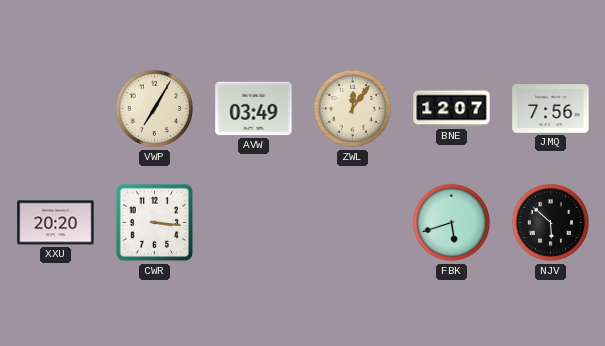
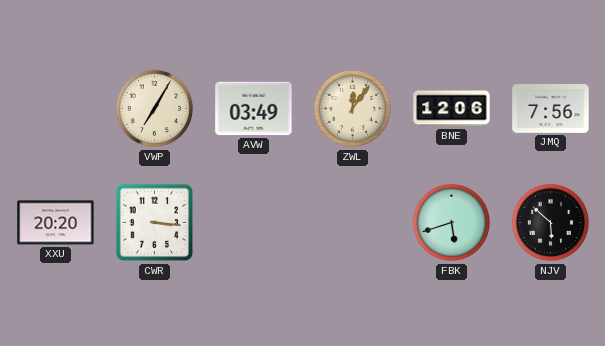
BNE: 12:07 -> 12:06 (452, 109)
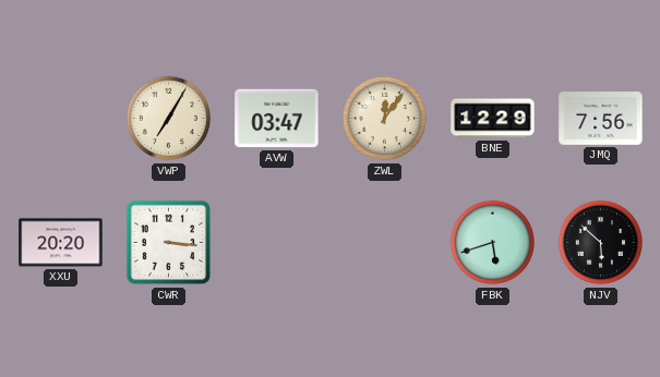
AVW: 03:49 -> 03:47 (277, 119)
BNE: 12:06 -> 12:29 (493, 119)
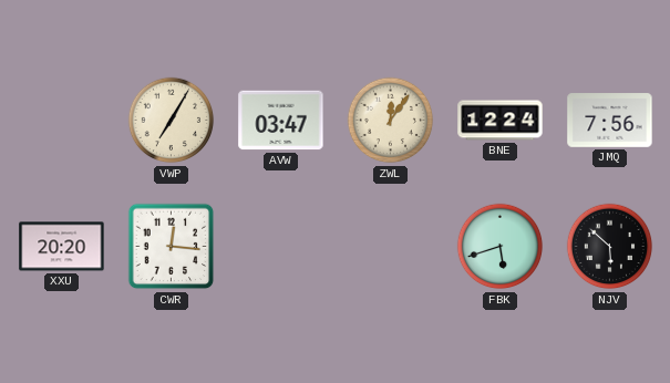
BNE: 12:29 -> 12:24 (501, 121)
CWR: 3:16 -> 12:16 (172, 247)
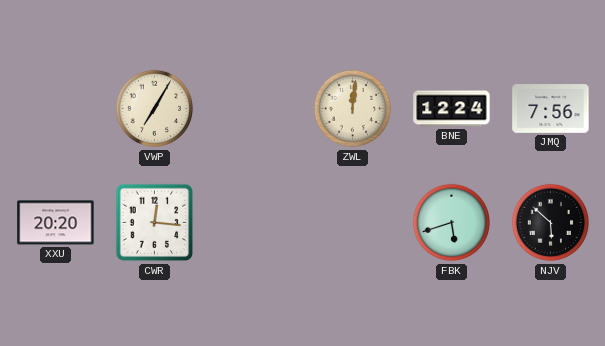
AVW: 03:47 -> none (281, 121)
ZWL: 12:06 -> 12:01 (353, 109)
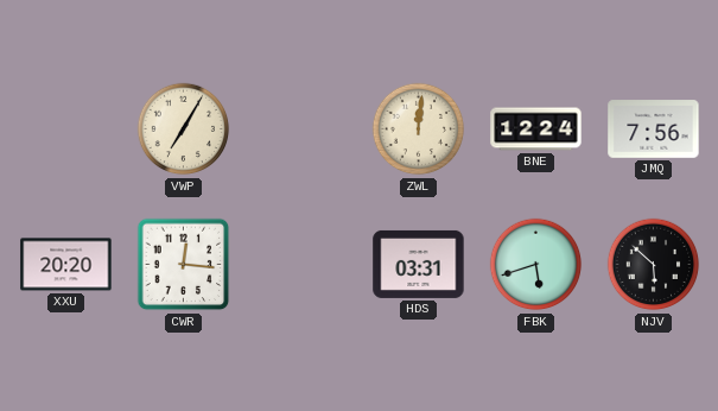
HDS: none -> 03:31 (419, 264)
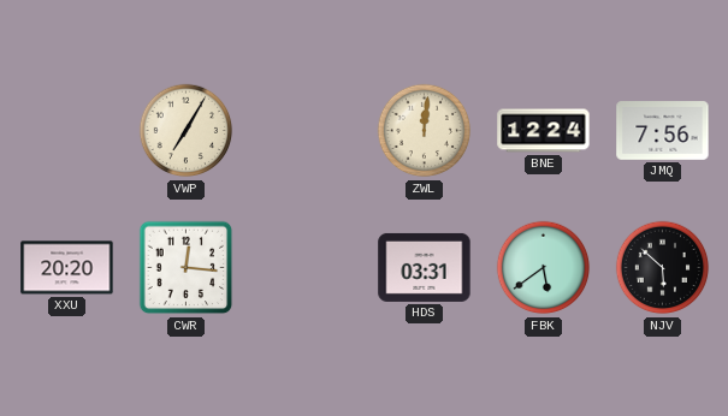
FBK: 5:42 -> 5:39 (544, 268)
